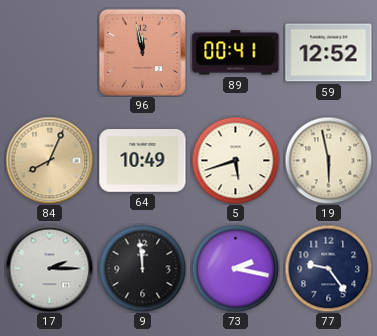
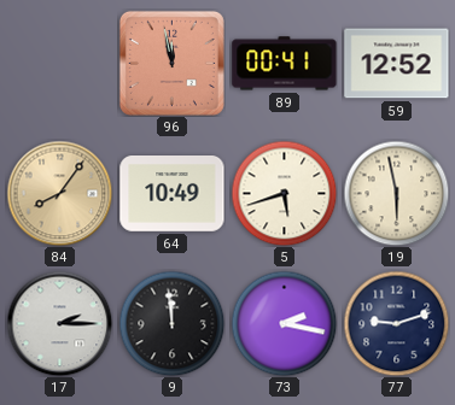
84: 8:04 -> 8:06 (59, 193)
77: 9:24 -> 9:12 (396, 323)
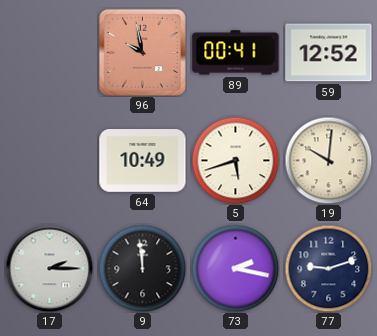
96: 11:58 -> 9:58 (142, 52)
84: 8:06 -> none (59, 193)
19: 5:58 -> 10:01 (328, 160)
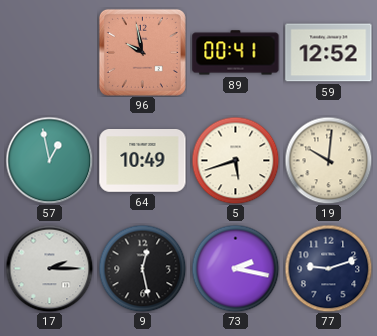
57: none -> 12:58 (49, 160)
9: 11:59 -> 12:28 (142, 268)
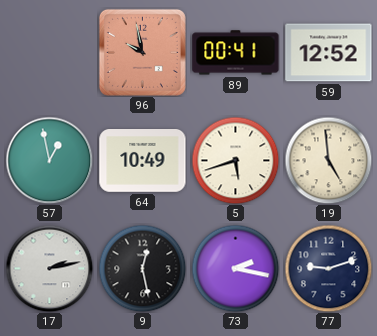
19: 10:01 -> 4:59 (328, 160)
17: 2:15 -> 2:13 (49, 268)
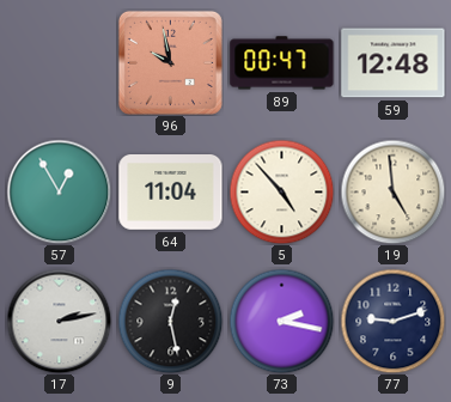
89: 00:41 -> 00:47 (282, 63)
59: 12:52 -> 12:48 (394, 63)
57: 12:58 -> 12:55 (59, 191)
64: 10:49 -> 11:04 (171, 193)
5: 5:42 -> 4:53 (281, 191)
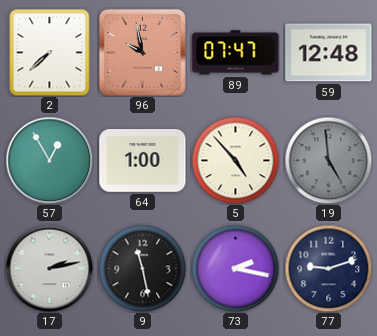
2: none -> 7:38 (50, 52)
89: 00:47 -> 07:47 (236, 53)
64: 11:04 -> 1:00 (143, 161)
19 dial: cream -> grey (328, 160)
9: 12:28 -> 11:28 (142, 268)
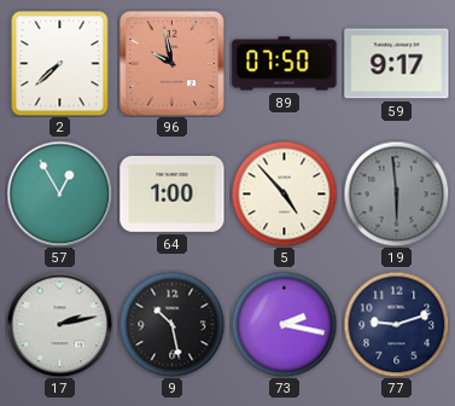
89: 07:47 -> 07:50 (285, 64)
59: 12:48 -> 9:17 (397, 64)
19: 4:59 -> 5:59 (396, 193)
9: 11:28 -> 10:28 (171, 324)
